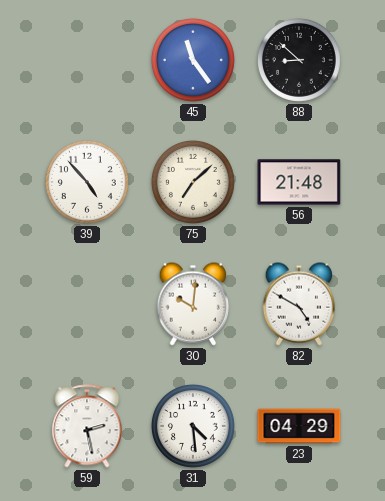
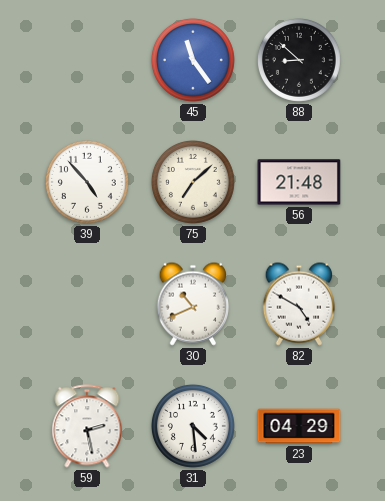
30: 10:01 -> 10:41 (192, 304)
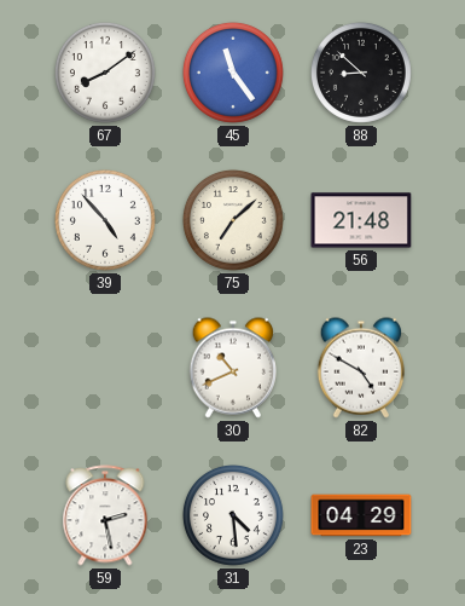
67: none -> 8:09 (105, 73)
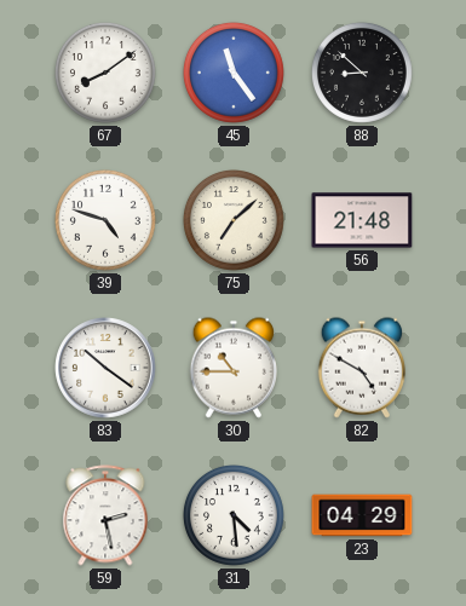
39: 4:53 -> 4:48 (105, 220)
83: none -> 10:21 (105, 368)
30: 10:41 -> 10:45 (232, 368)
